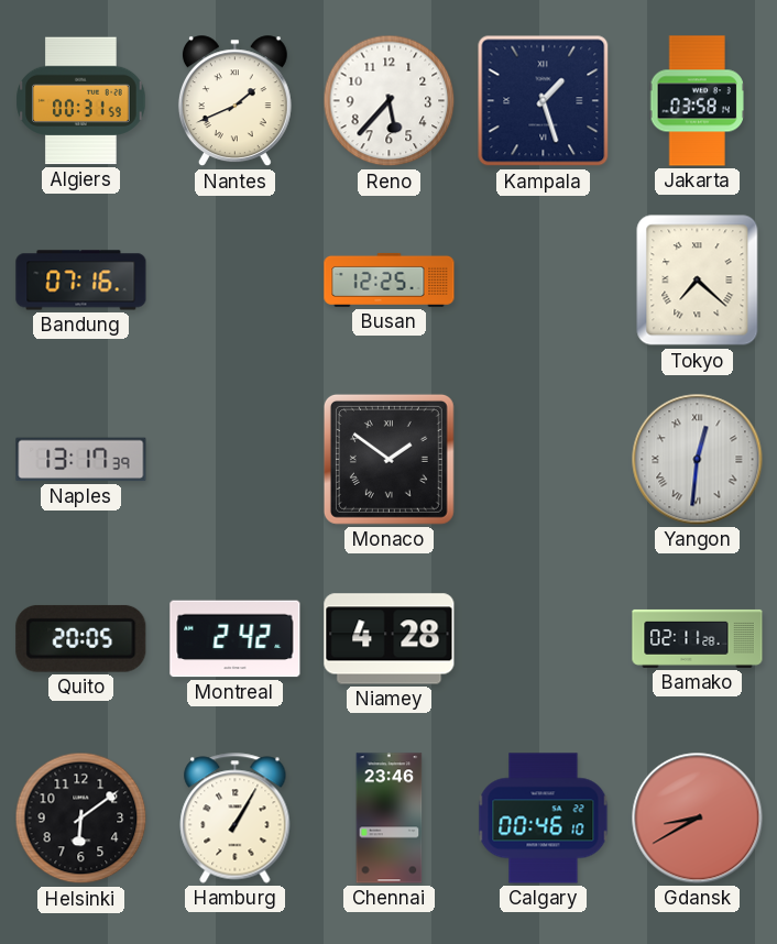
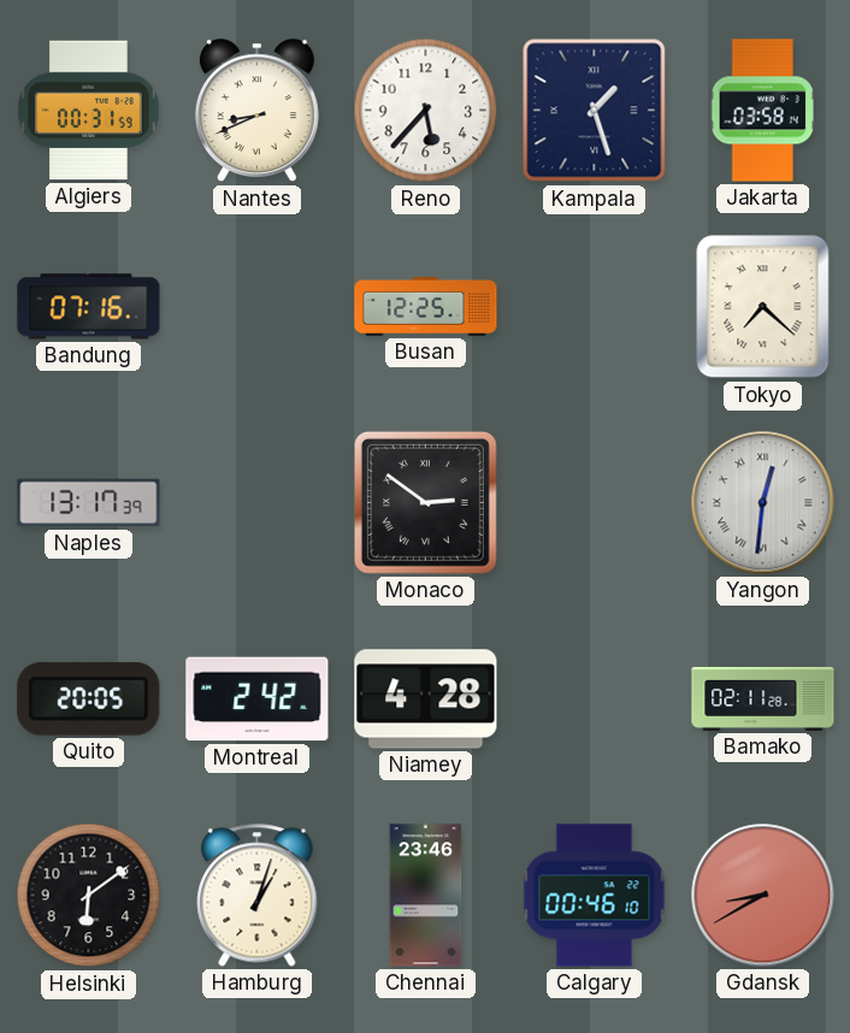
Nantes: 1:41 -> 8:41 (256, 111)
Monaco: 1:51 -> 2:51 (425, 502)
Hamburg: 1:05 -> 1:03 (258, 896)
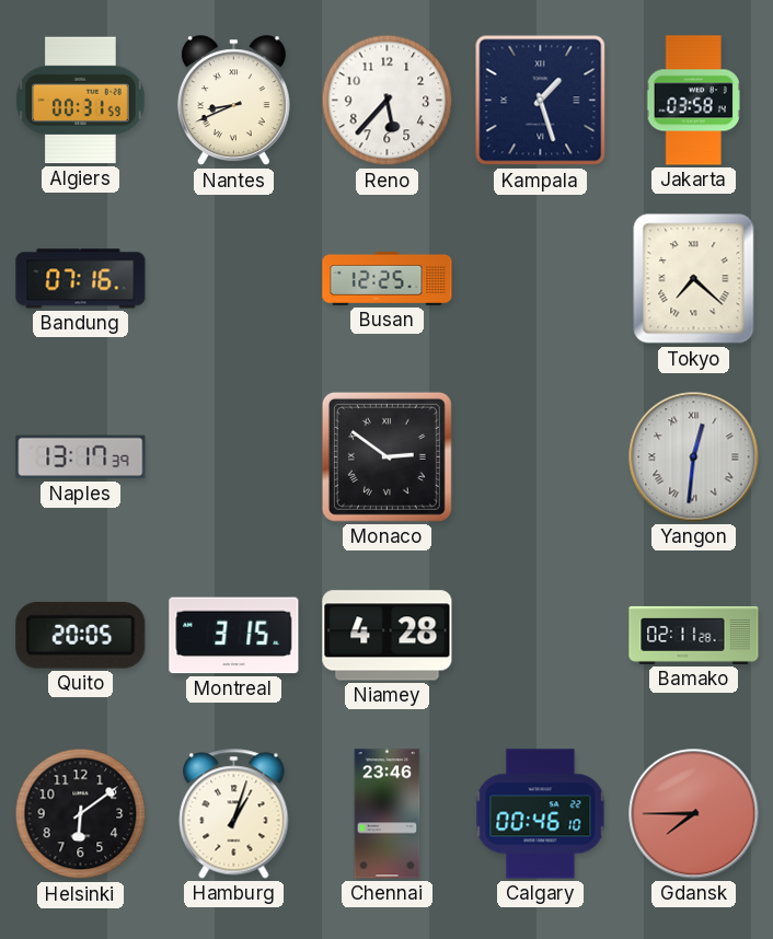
Montreal: 2:42 -> 3:15 (234, 636)
Gdansk: 8:40 -> 7:45 (694, 814)
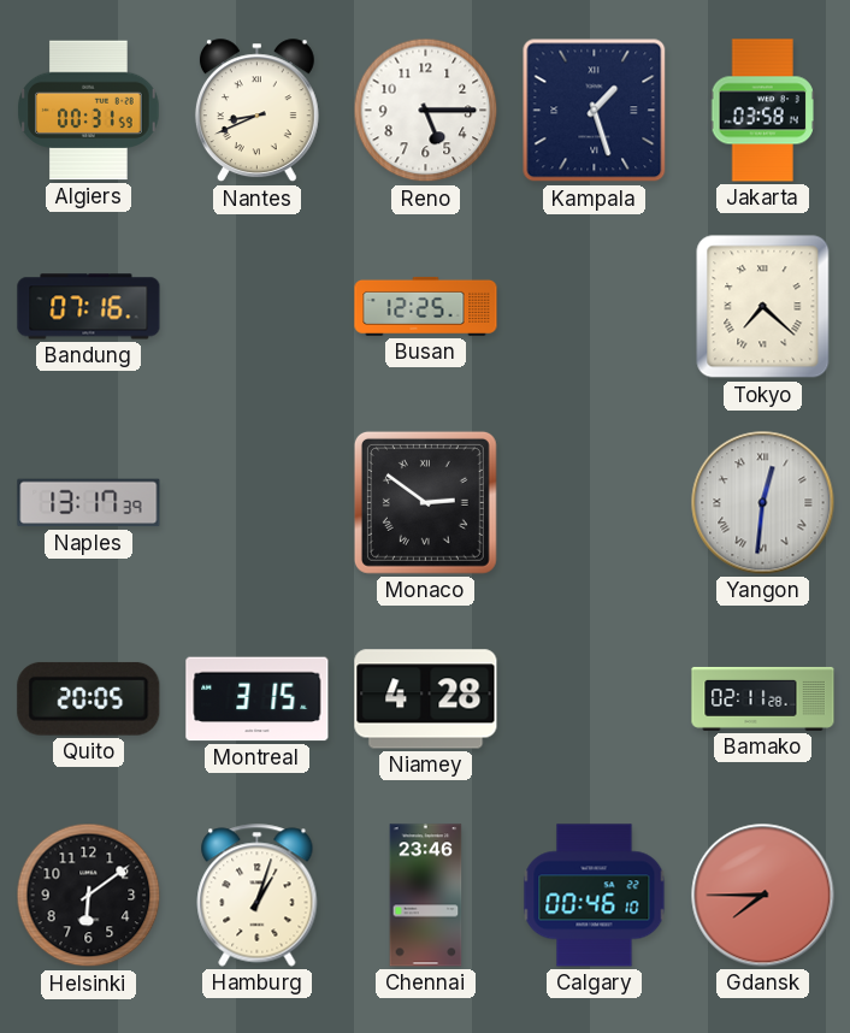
Reno: 5:37 -> 5:15 (426, 111)
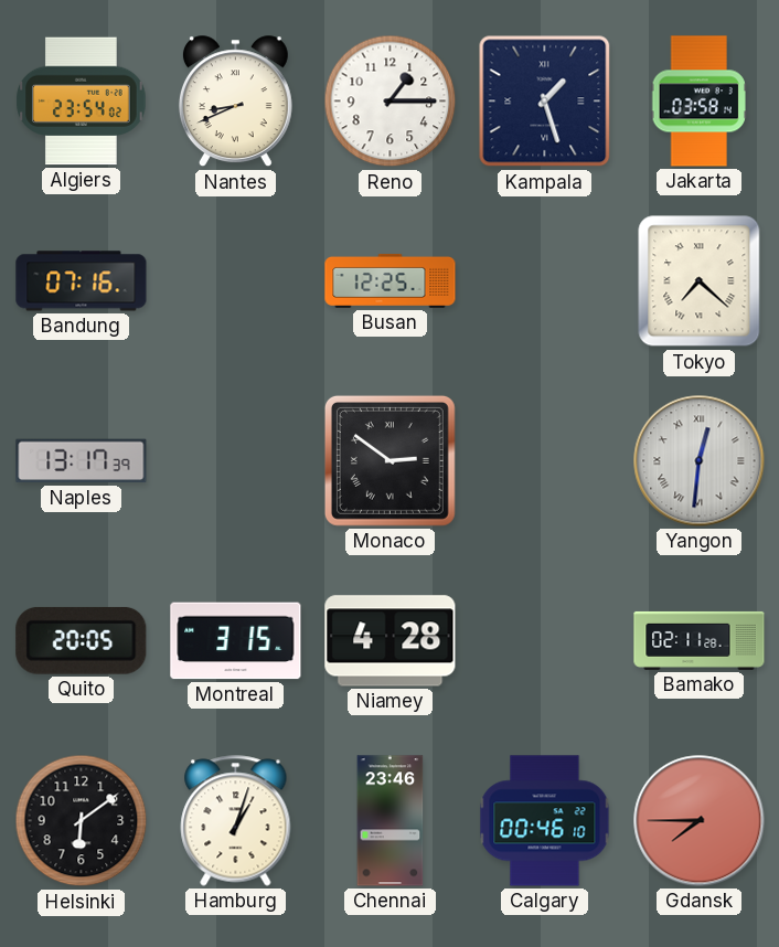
Algiers: 00:31 -> 23:54 (82, 102)
Reno: 5:15 -> 1:15 (391, 102)
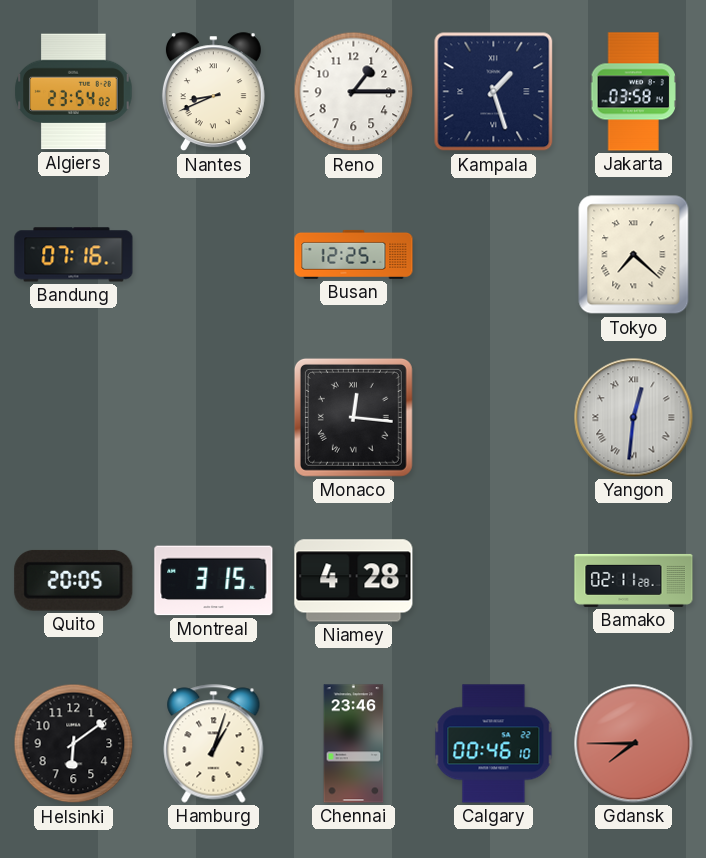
Naples: 13:17 -> none (82, 461)
Monaco: 2:51 -> 12:16 (353, 417)
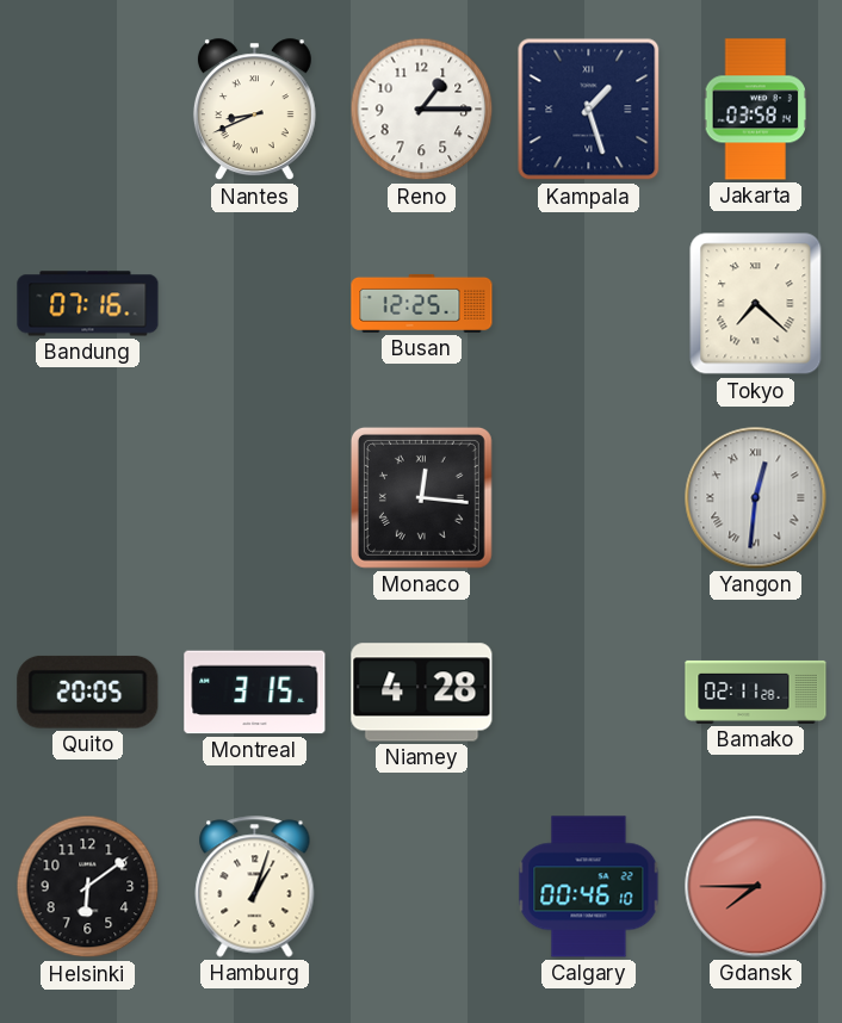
Algiers: 23:54 -> none (74, 92)
Chennai: 23:46 -> none (354, 744)
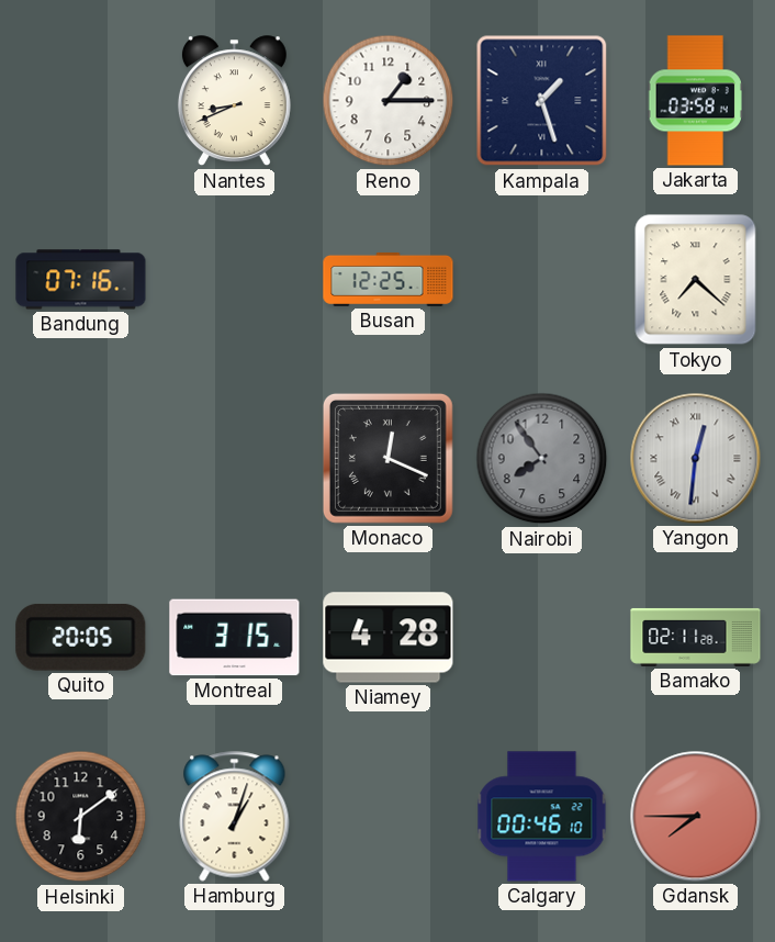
Monaco: 12:16 -> 12:19 (387, 458)
Nairobi: none -> 7:54 (542, 459)
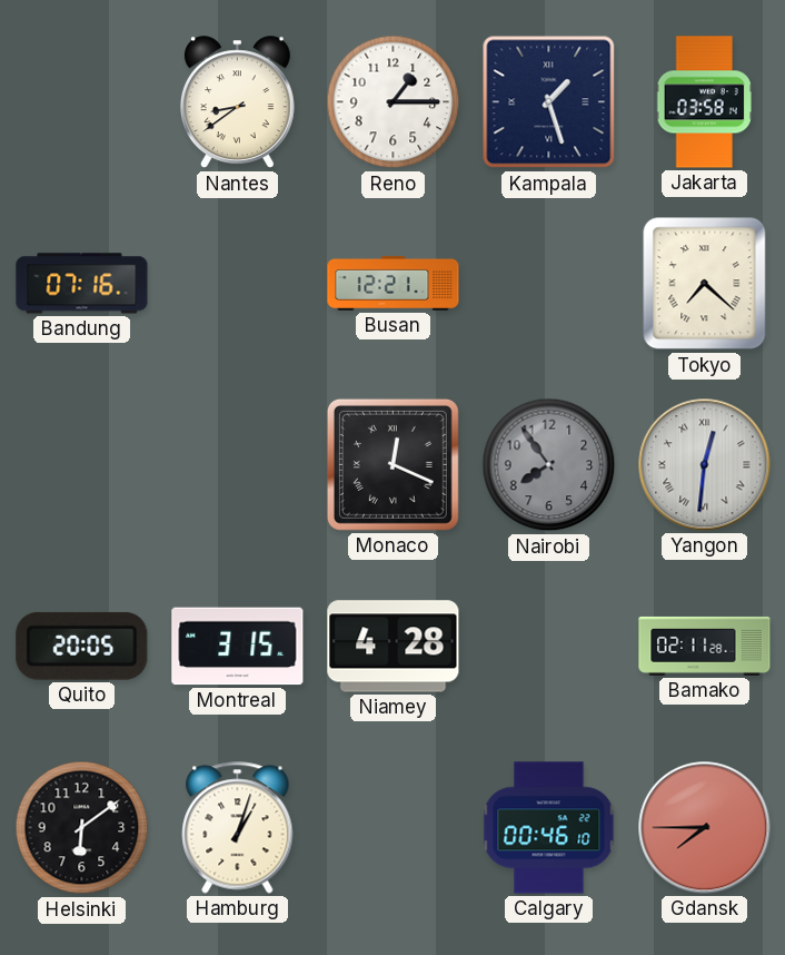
Nantes: 8:41 -> 8:39 (237, 102)
Busan: 12:25 -> 12:21 (394, 283)
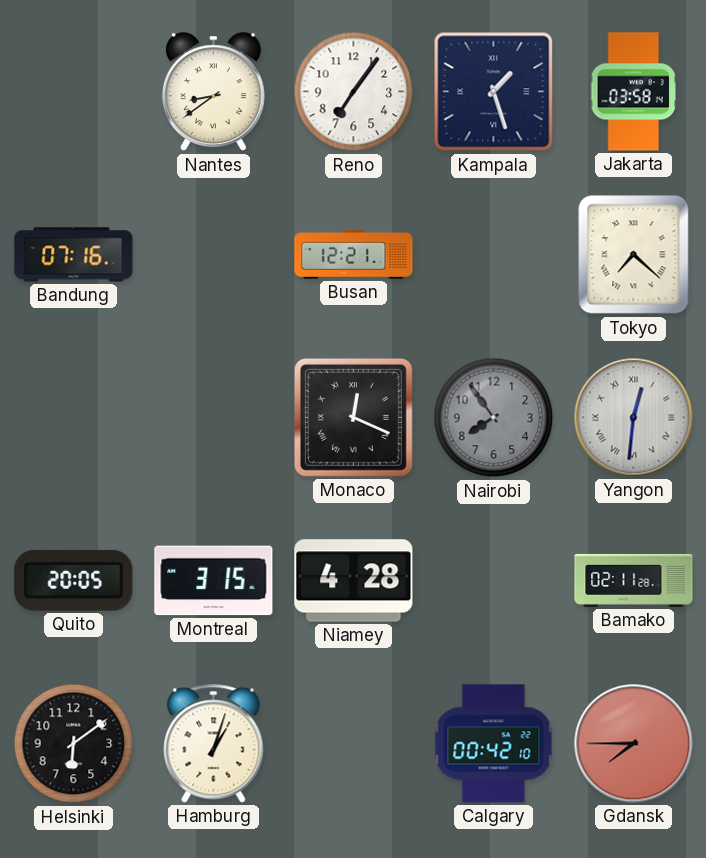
Reno: 1:15 -> 7:06 (354, 92)
Calgary: 00:46 -> 00:42 (494, 744)
